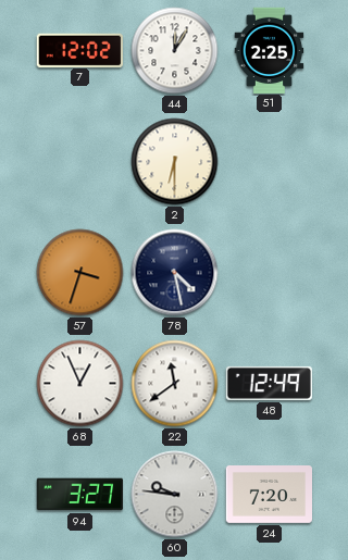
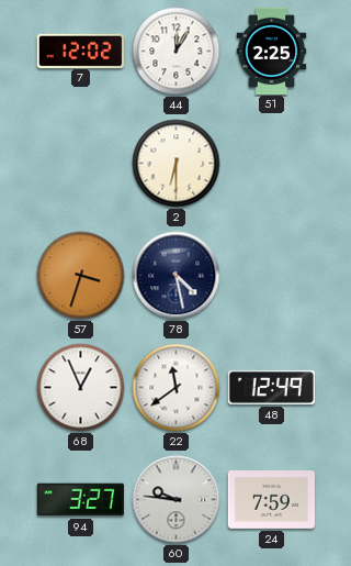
24: 7:20 -> 7:59 (271, 500)
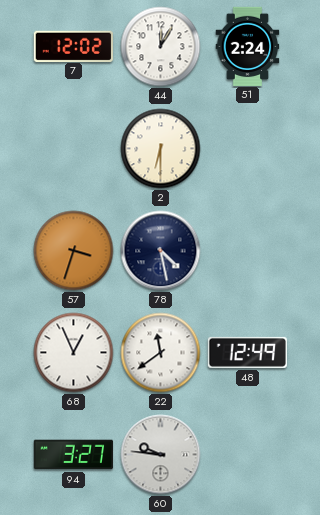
51: 2:25 -> 2:24 (248, 46)
24: 7:59 -> none (271, 500)
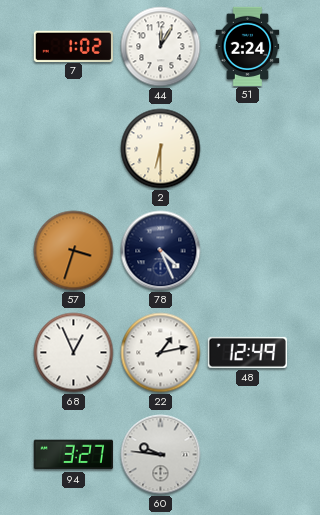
7: 12:02 -> 1:02 (73, 46)
78: 4:28 -> 4:26 (161, 251)
22: 11:39 -> 1:13 (161, 353)
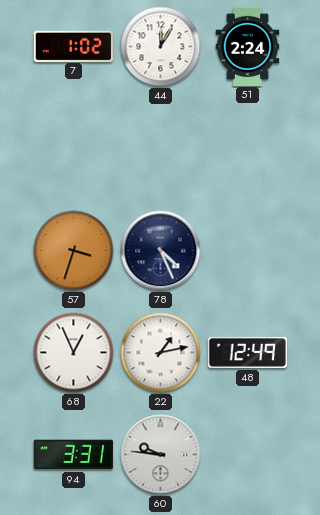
2: 6:30 -> none (161, 149)
94: 3:27 -> 3:31 (73, 455)
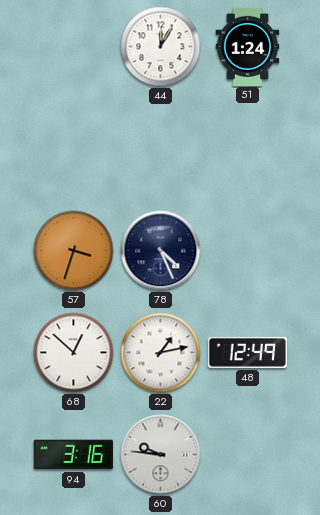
7: 1:02 -> none (73, 46)
51: 2:24 -> 1:24 (248, 46)
68: 12:56 -> 12:52 (74, 353)
94: 3:31 -> 3:16 (73, 455)
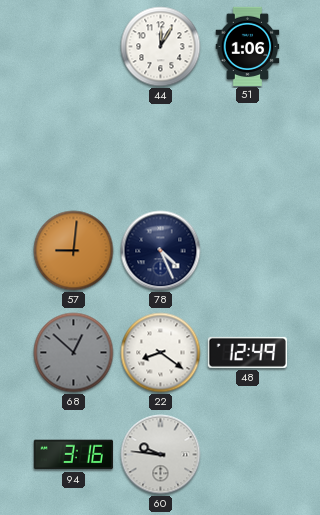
51: 1:24 -> 1:06 (248, 46)
57: 3:33 -> 9:01 (74, 251)
68 dial: white -> grey (74, 353)
22: 1:13 -> 8:21 (161, 353)
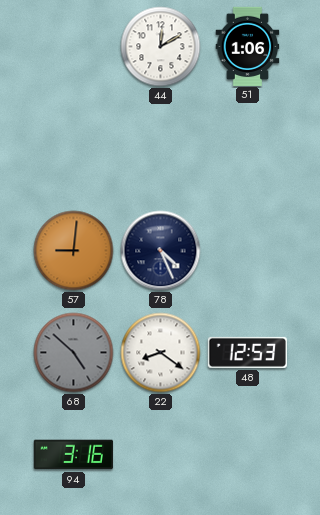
44: 12:05 -> 12:10 (161, 47)
68: 12:52 -> 4:52 (74, 353)
48: 12:49 -> 12:53 (247, 352)
60: 9:46 -> none (161, 455)
